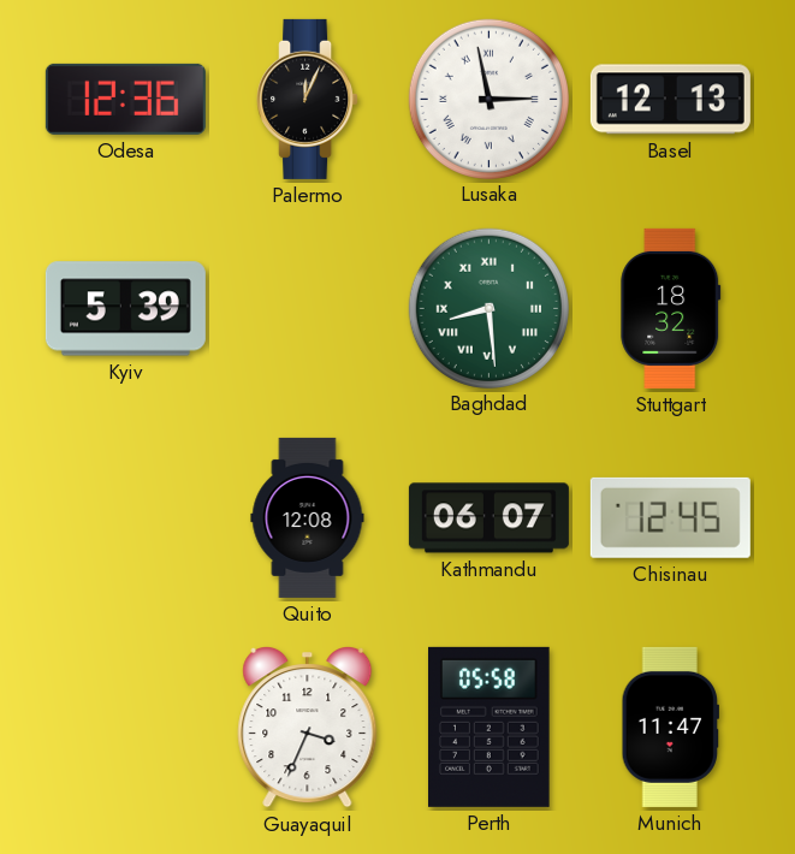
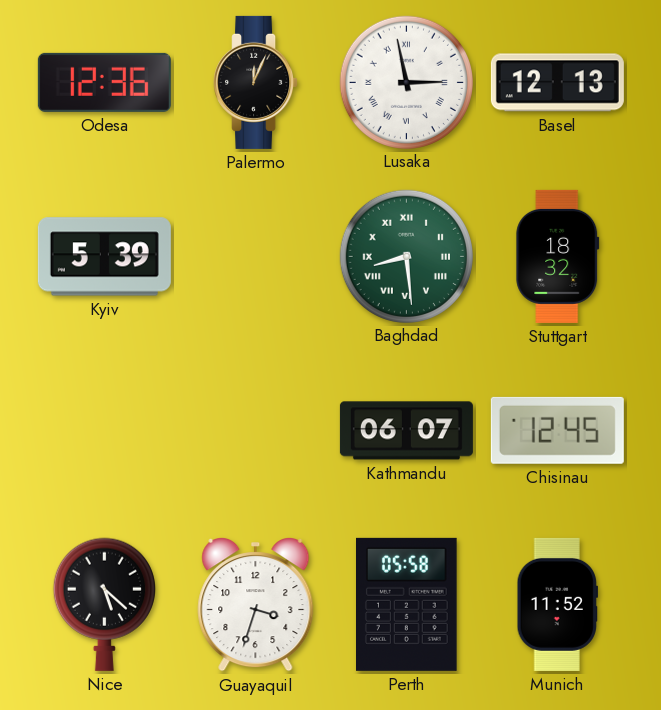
Quito: 12:08 -> none (308, 517)
Nice: none -> 5:22 (104, 604)
Guayaquil: 3:34 -> 3:33 (256, 605)
Munich: 11:47 -> 11:52 (557, 604)
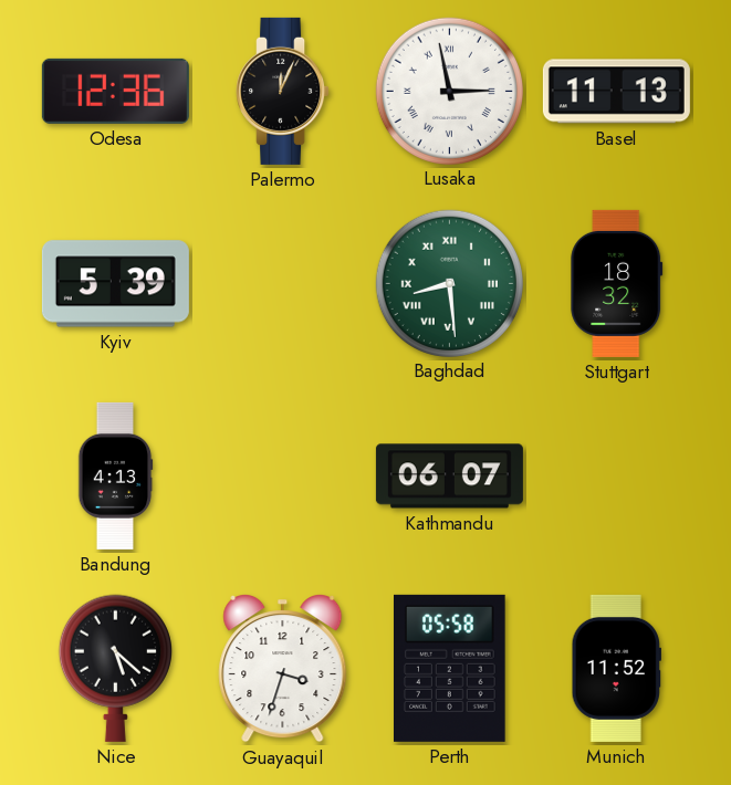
Basel: 12:13 -> 11:13 (616, 92)
Bandung: none -> 4:13 (115, 475)
Chisinau: 12:45 -> none (557, 430)
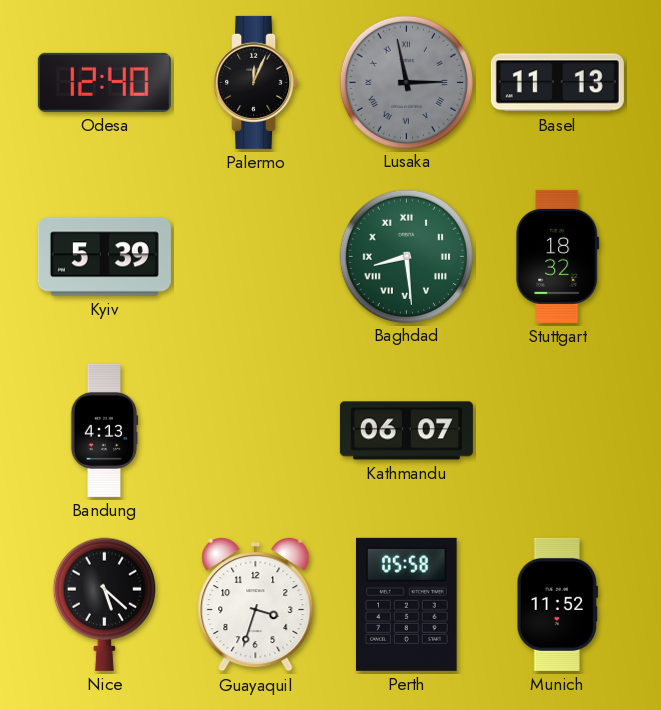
Odesa: 12:36 -> 12:40 (104, 82)
Lusaka dial: white -> grey (406, 82)
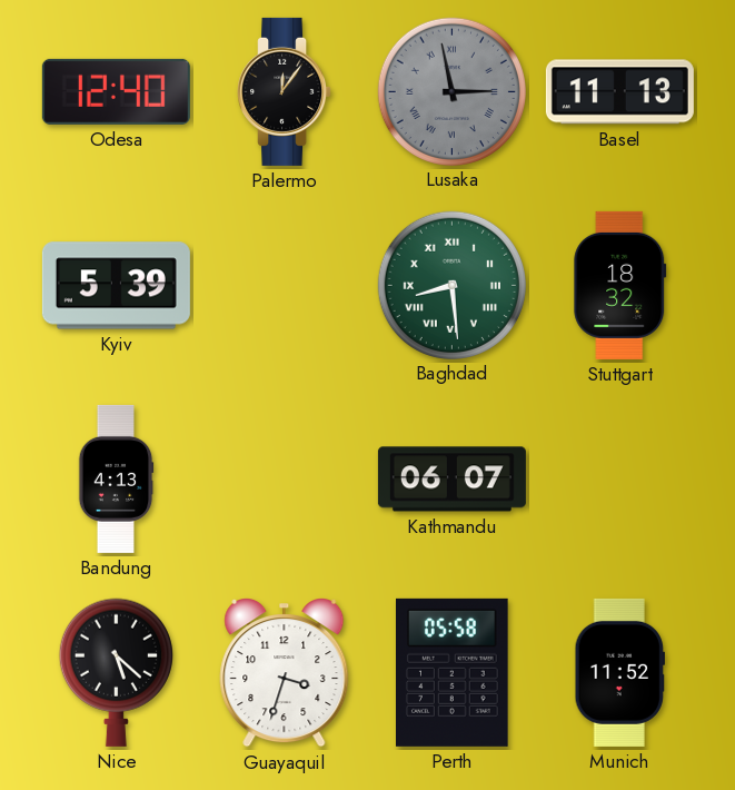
Palermo: 12:04 -> 12:06 (285, 91)
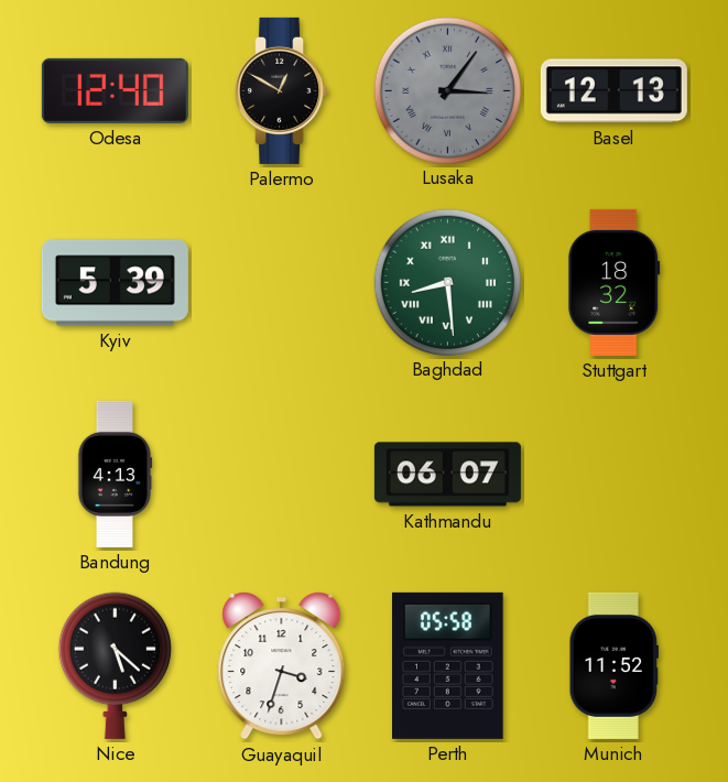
Palermo: 12:06 -> 12:50 (282, 90)
Lusaka: 2:58 -> 3:06 (447, 90)
Basel: 11:13 -> 12:13 (613, 91)
